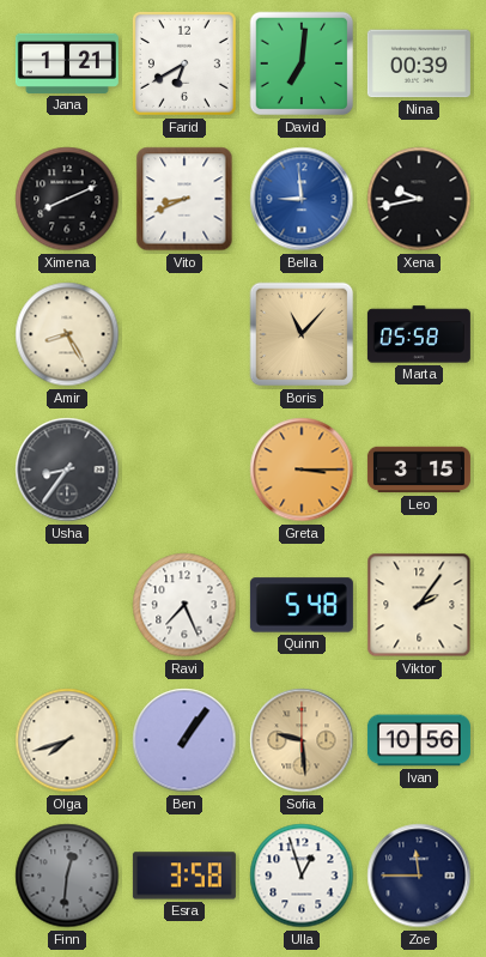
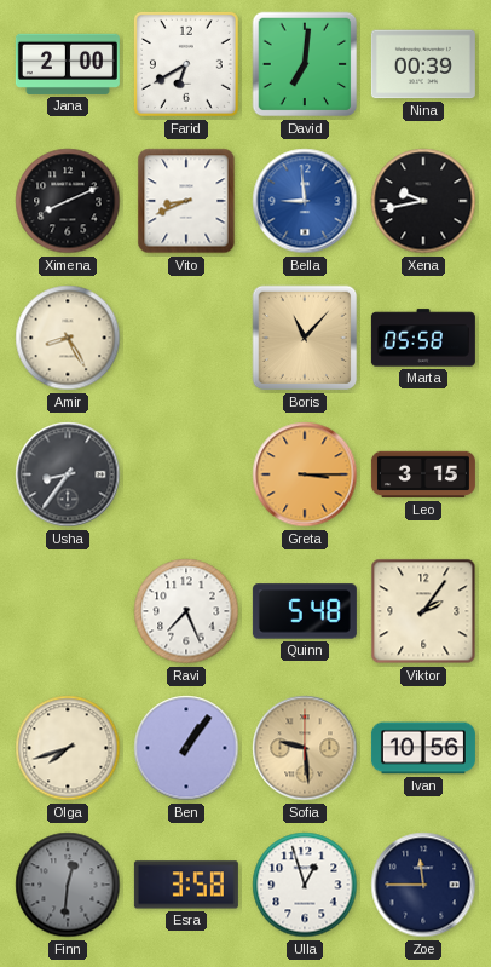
Jana: 1:21 -> 2:00 (68, 64)
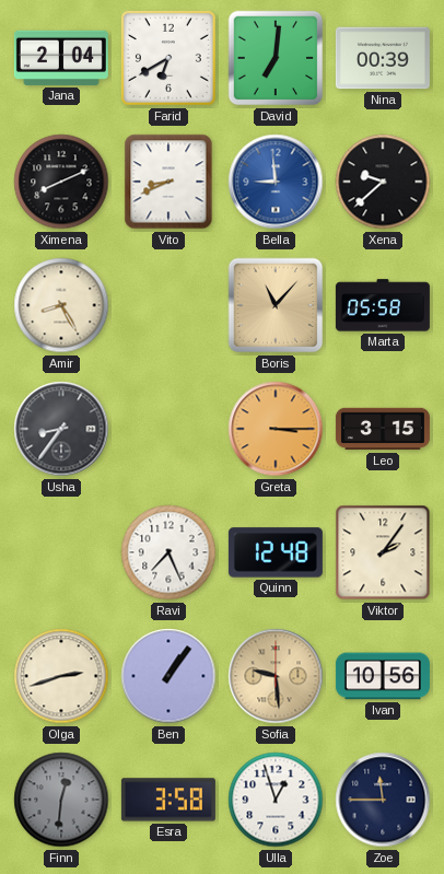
Jana: 2:00 -> 2:04 (61, 58)
Xena: 9:43 -> 9:38 (383, 182)
Quinn: 5:48 -> 12:48 (276, 552)
Olga: 7:42 -> 2:42 (61, 676)
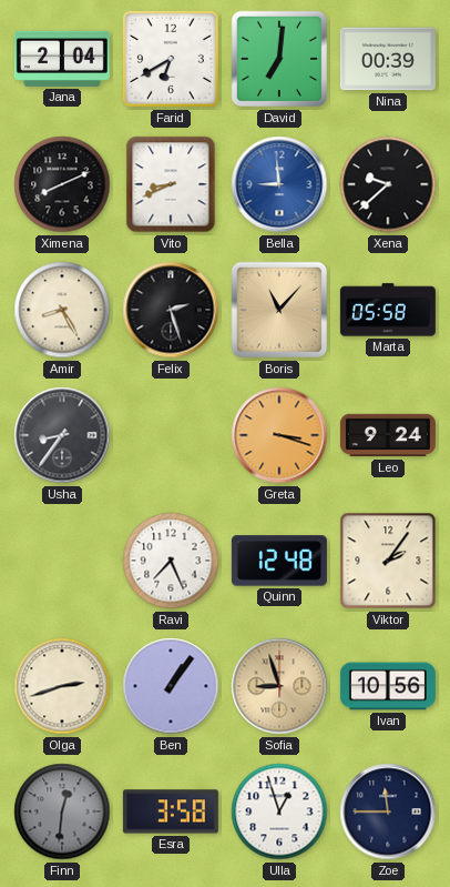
Felix: none -> 2:27 (171, 310)
Greta: 3:15 -> 3:18 (279, 435)
Leo: 3:15 -> 9:24 (388, 435)
Sofia: 9:29 -> 8:57 (279, 686)
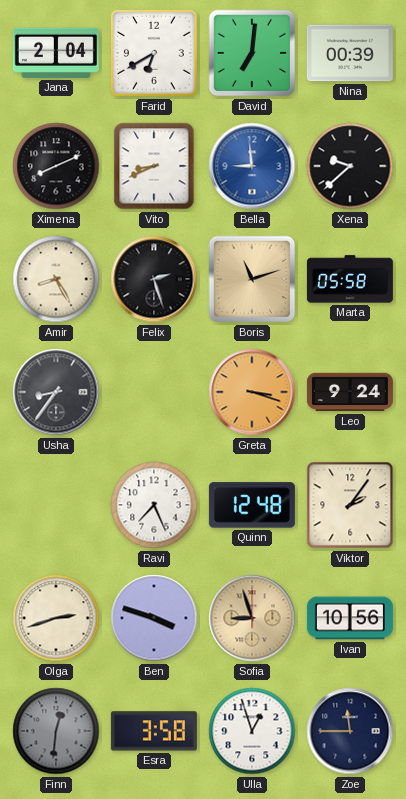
Boris: 11:07 -> 11:12 (252, 279)
Ben: 1:06 -> 3:48 (154, 618)
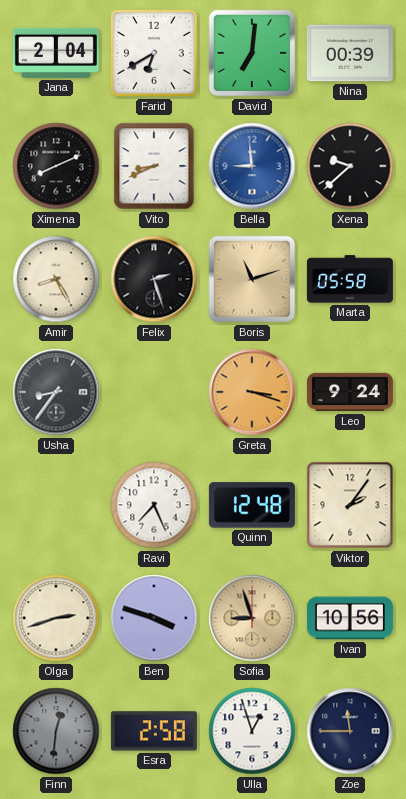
Esra: 3:58 -> 2:58 (154, 731)
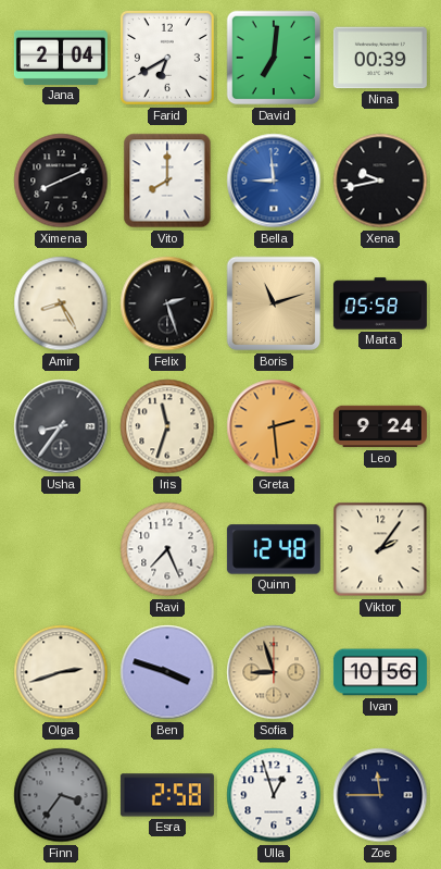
Vito: 8:41 -> 8:00 (167, 181)
Xena: 9:38 -> 9:43 (380, 181)
Iris: none -> 11:33 (167, 426)
Greta: 3:18 -> 2:29 (274, 426)
Finn: 12:31 -> 3:36 (61, 795)
